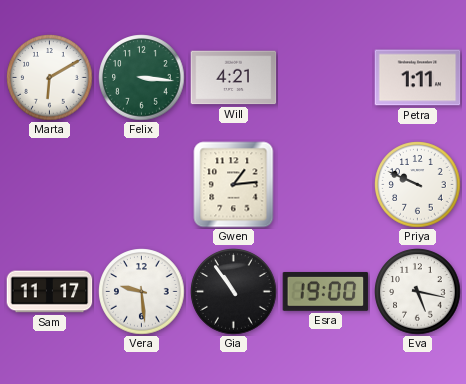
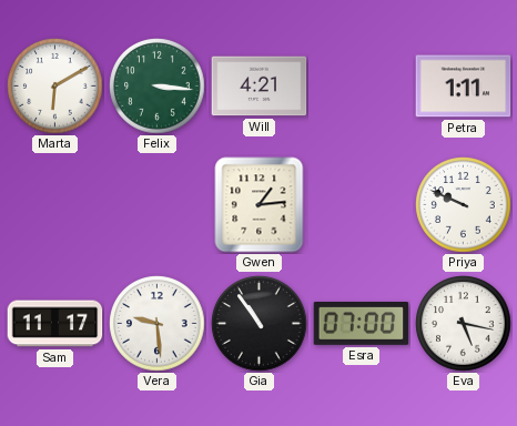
Esra: 19:00 -> 07:00 (362, 323)
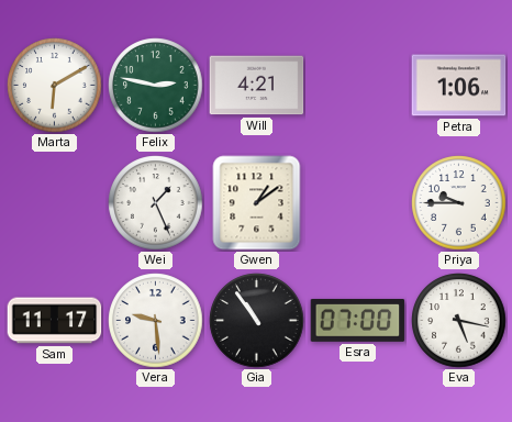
Felix: 3:16 -> 2:47 (156, 86)
Petra: 1:11 -> 1:06 (459, 86)
Wei: none -> 1:26 (156, 203)
Gwen: 1:14 -> 1:09 (257, 203)
Priya: 9:49 -> 9:45 (459, 203)
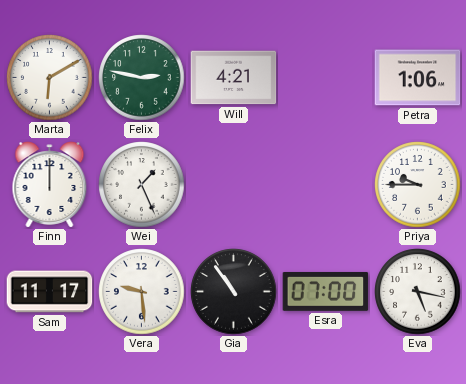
Finn: none -> 12:00 (50, 185)
Gwen: 1:09 -> none (257, 203)
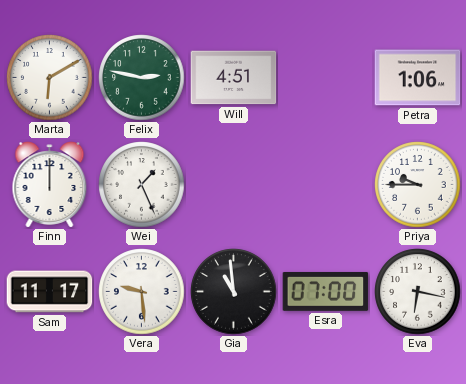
Will: 4:21 -> 4:51 (234, 78)
Gia: 10:54 -> 10:59 (234, 292)
Eva: 5:17 -> 6:17 (418, 292)
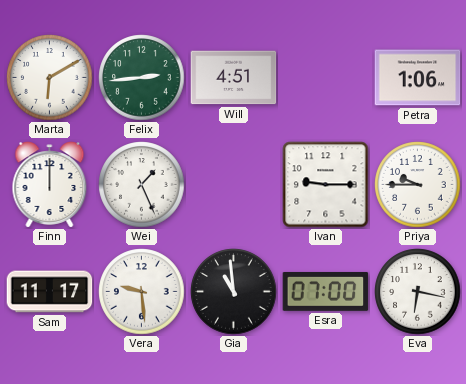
Felix: 2:47 -> 2:44 (142, 78)
Ivan: none -> 9:15 (326, 185)
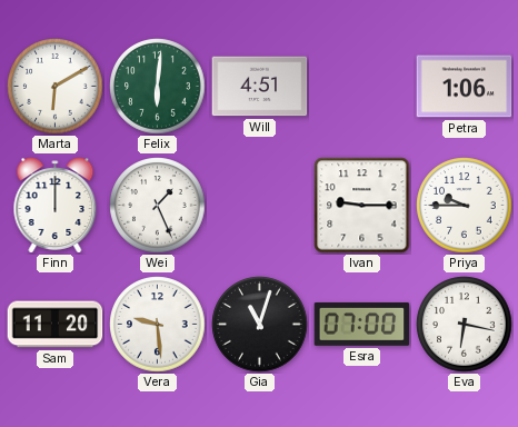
Felix: 2:44 -> 6:01 (158, 87)
Sam: 11:17 -> 11:20 (56, 325)
Gia: 10:59 -> 11:03 (260, 325)
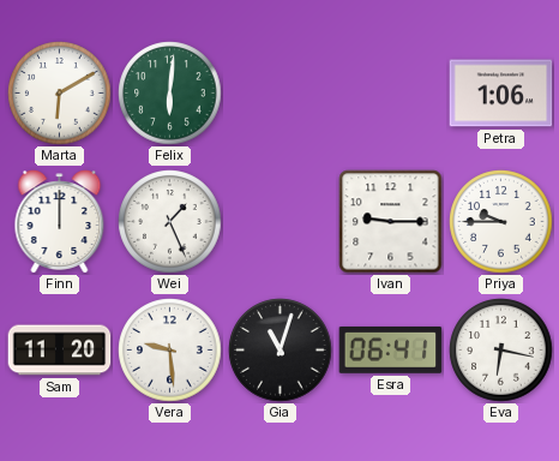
Will: 4:51 -> none (260, 87)
Esra: 07:00 -> 06:41 (391, 349)
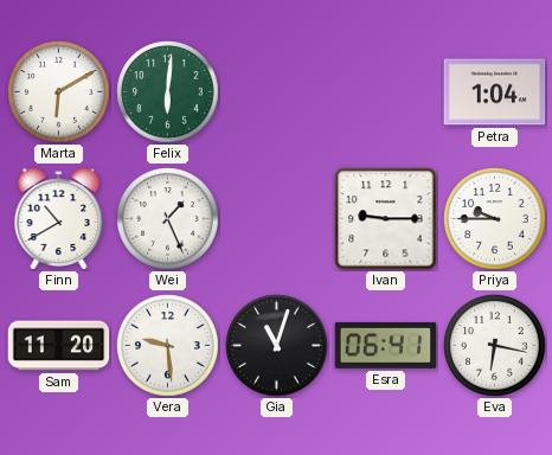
Petra: 1:06 -> 1:04 (495, 92)
Finn: 12:00 -> 10:40 (59, 219)
